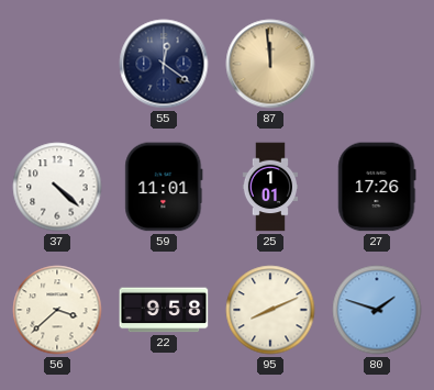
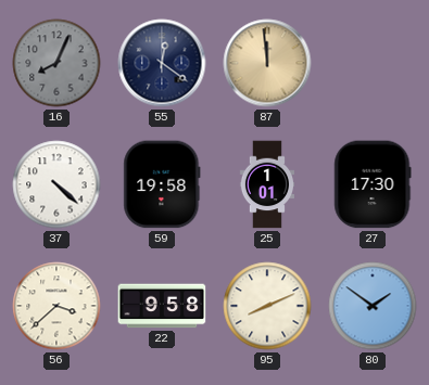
16: none -> 8:04 (56, 63)
59: 11:01 -> 19:58 (162, 184)
27: 17:26 -> 17:30 (373, 184)
80: 1:48 -> 1:51 (373, 306)
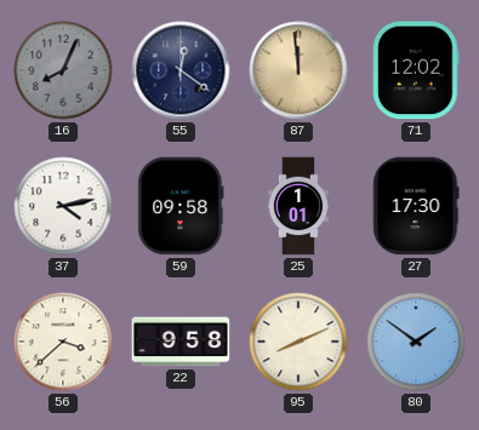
71: none -> 12:02 (416, 70)
37: 4:22 -> 4:13 (63, 206)
59: 19:58 -> 09:58 (181, 206)
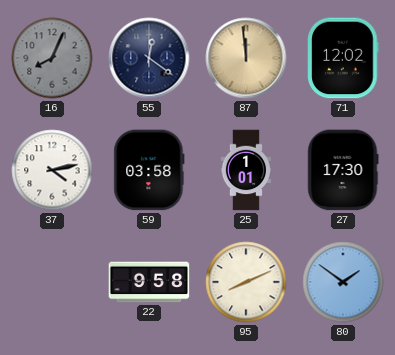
59: 09:58 -> 03:58 (149, 170)
56: 3:38 -> none (63, 342)
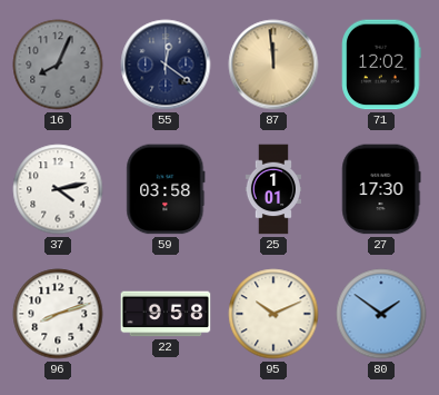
96: none -> 8:12 (58, 314)
95: 8:11 -> 10:11 (273, 314)
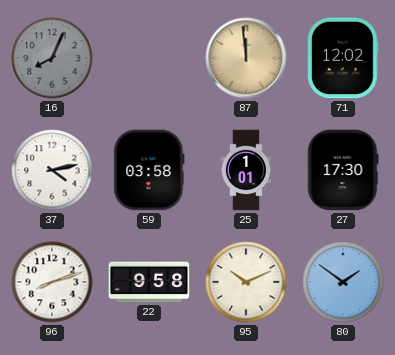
55: 12:21 -> none (166, 65)
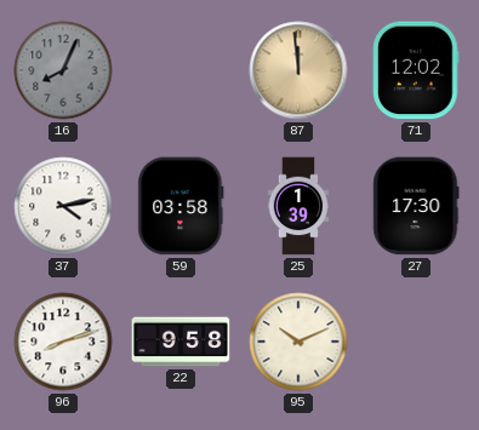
25: 1:01 -> 1:39 (297, 206)
80: 1:51 -> none (343, 282)
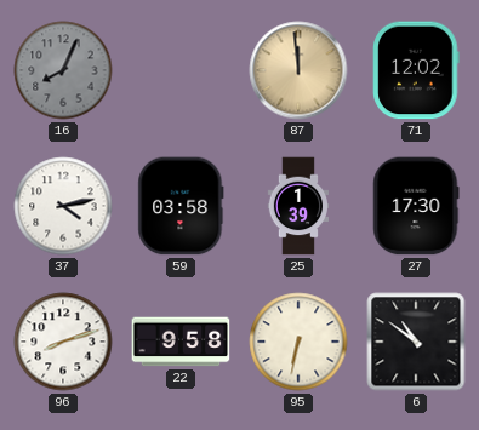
95: 10:11 -> 6:32 (298, 342)
6: none -> 10:51 (416, 342)
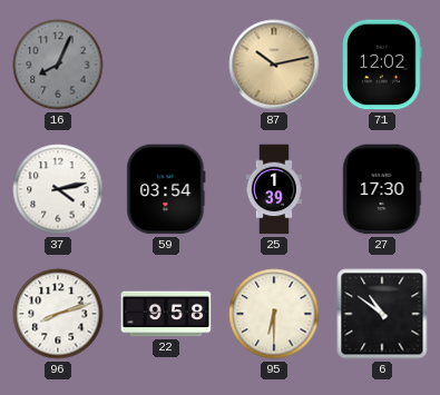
87: 11:59 -> 10:13 (274, 65)
59: 03:58 -> 03:54 (166, 189)
95: 6:32 -> 6:30 (274, 314)
